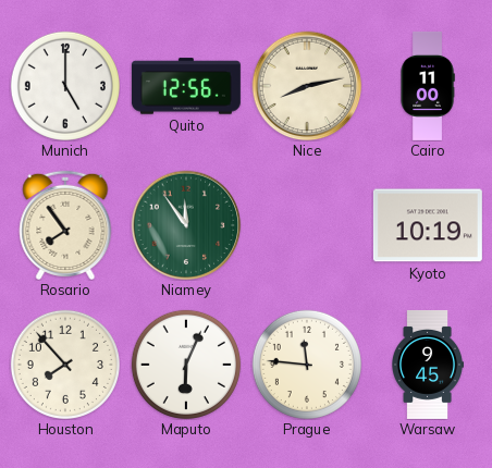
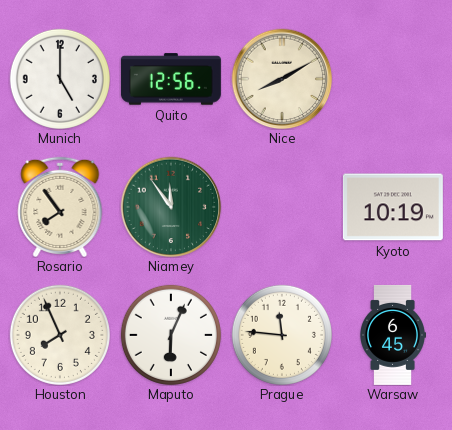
Nice: 8:13 -> 8:10 (282, 79)
Cairo: 11:00 -> none (428, 86)
Houston: 7:53 -> 7:56 (60, 335)
Warsaw: 9:45 -> 6:45 (392, 335)
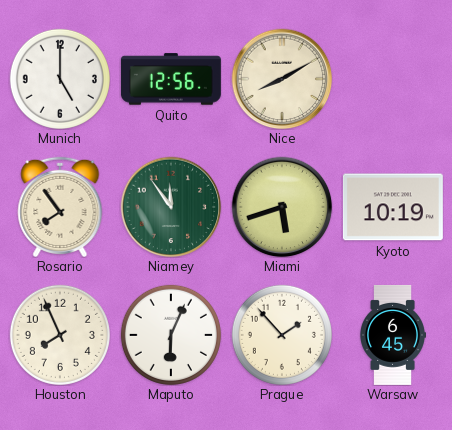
Miami: none -> 5:42 (282, 207)
Prague: 11:46 -> 1:53 (282, 335)
